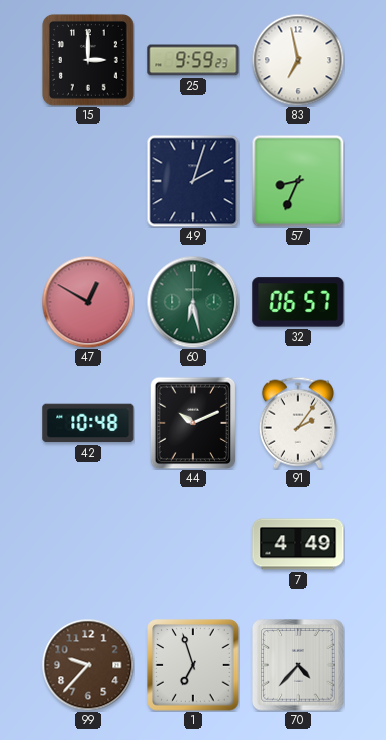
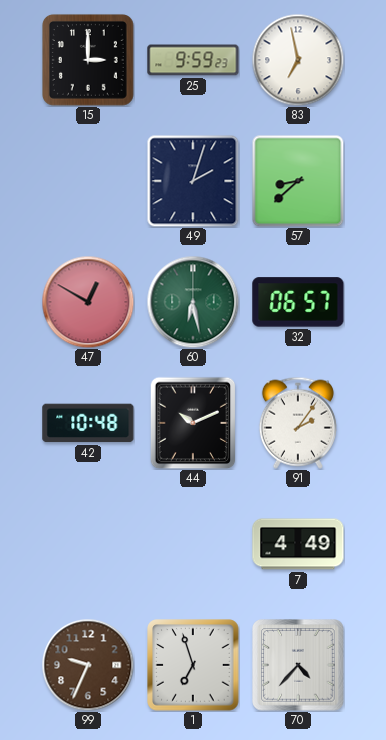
57: 8:34 -> 8:38 (298, 181)
99: 9:37 -> 9:34 (88, 665)
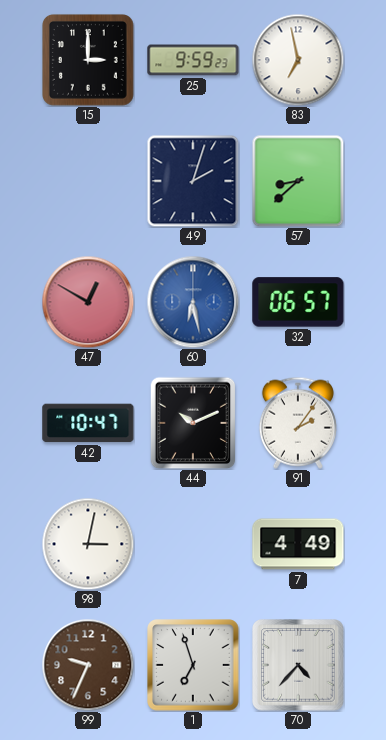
60 dial: green -> blue (193, 302)
42: 10:48 -> 10:47 (88, 423)
98: none -> 3:02 (88, 544)
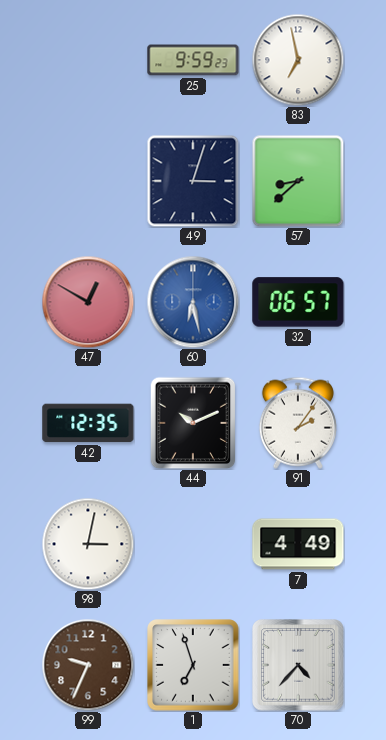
15: 3:00 -> none (88, 60)
49: 2:03 -> 3:03 (193, 181)
42: 10:47 -> 12:35 (88, 423)
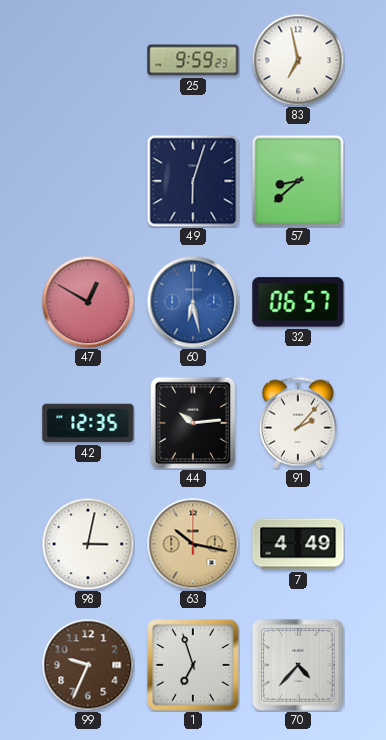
49: 3:03 -> 6:03 (193, 181)
44: 10:11 -> 10:14 (193, 423)
91: 2:06 -> 2:07 (298, 423)
63: none -> 10:17 (193, 544)
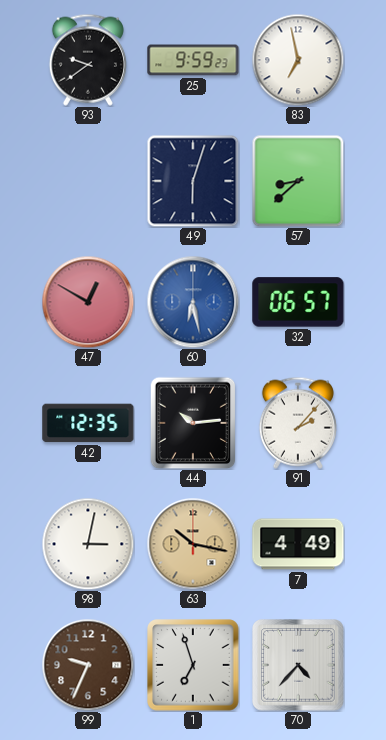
93: none -> 9:39 (88, 60)
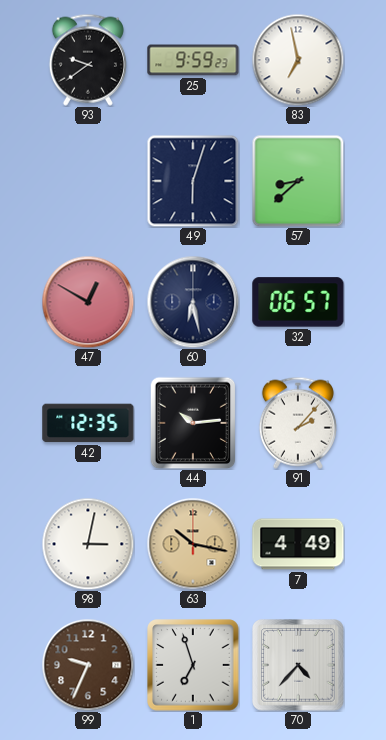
60 dial: blue -> navy (193, 302)
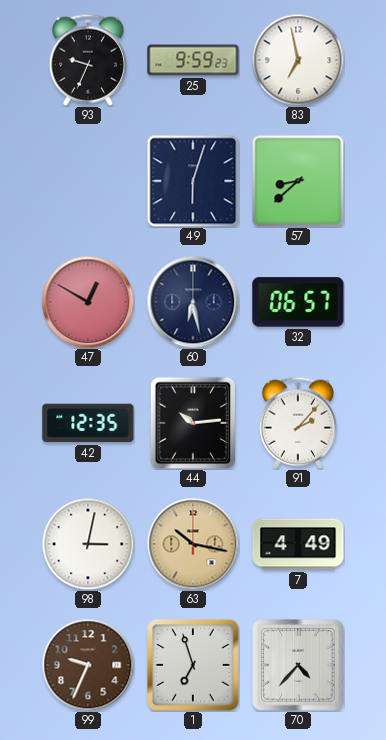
93: 9:39 -> 9:34 (88, 60)
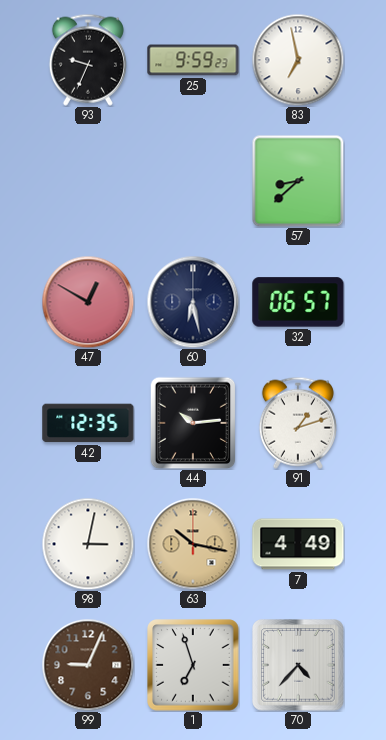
49: 6:03 -> none (193, 181)
91: 2:07 -> 1:12 (298, 423)
99: 9:34 -> 9:04 (88, 665)
